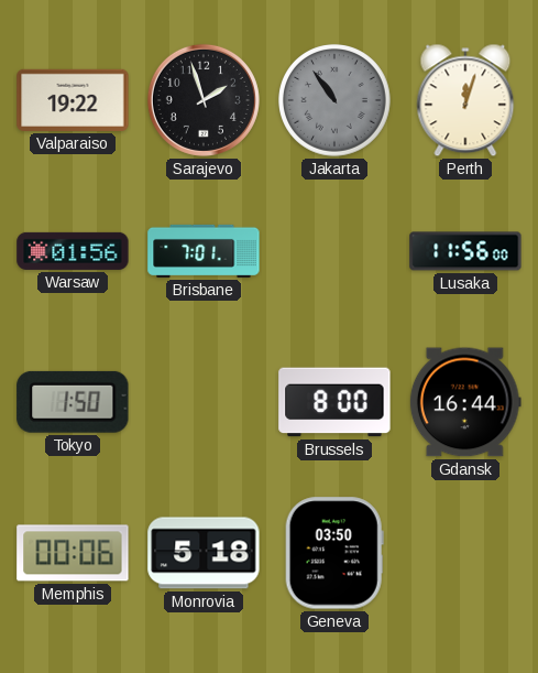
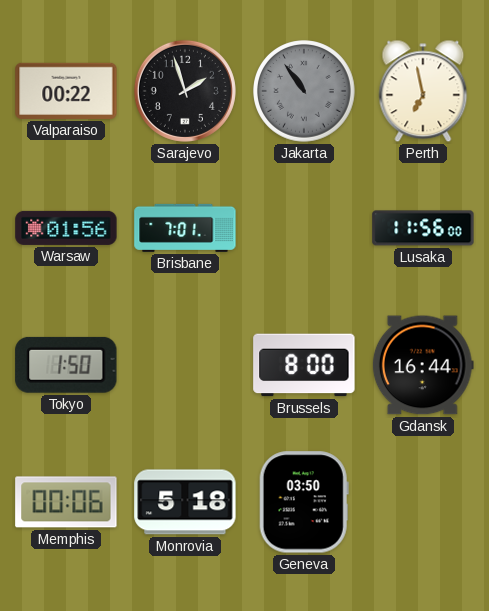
Valparaiso: 19:22 -> 00:22 (66, 91)
Perth: 12:03 -> 6:58 (423, 91)
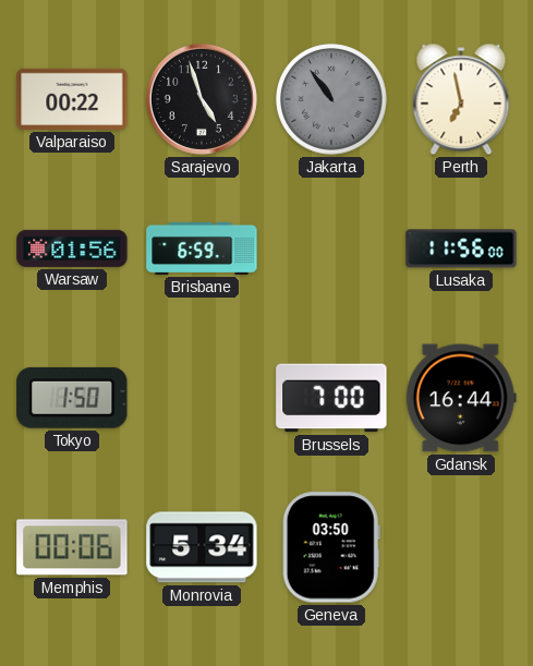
Sarajevo: 1:57 -> 4:57 (202, 99)
Brisbane: 7:01 -> 6:59 (202, 249)
Brussels: 8:00 -> 7:00 (331, 398)
Monrovia: 5:18 -> 5:34 (202, 547)
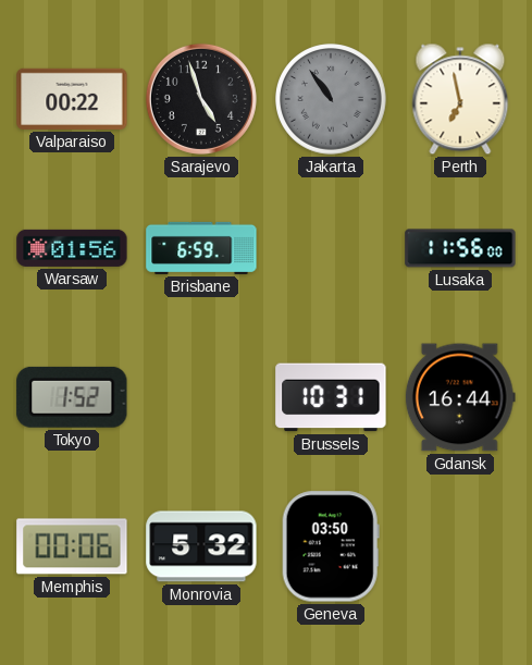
Tokyo: 1:50 -> 1:52 (72, 397)
Brussels: 7:00 -> 10:31 (331, 397)
Monrovia: 5:34 -> 5:32 (201, 546)
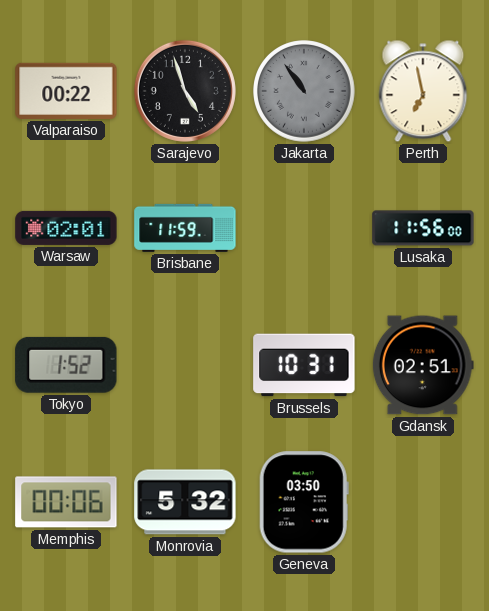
Warsaw: 01:56 -> 02:01 (66, 228)
Brisbane: 6:59 -> 11:59 (185, 228)
Gdansk: 16:44 -> 02:51 (423, 365)
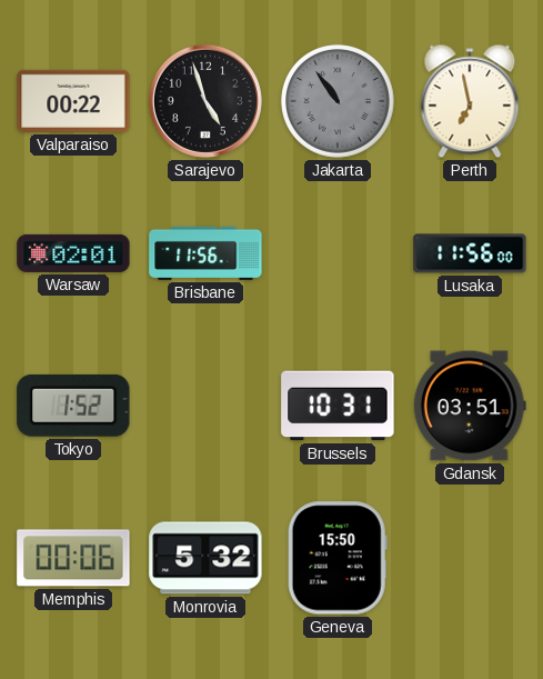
Brisbane: 11:59 -> 11:56 (205, 253)
Gdansk: 02:51 -> 03:51 (470, 406)
Geneva: 03:50 -> 15:50 (338, 558)
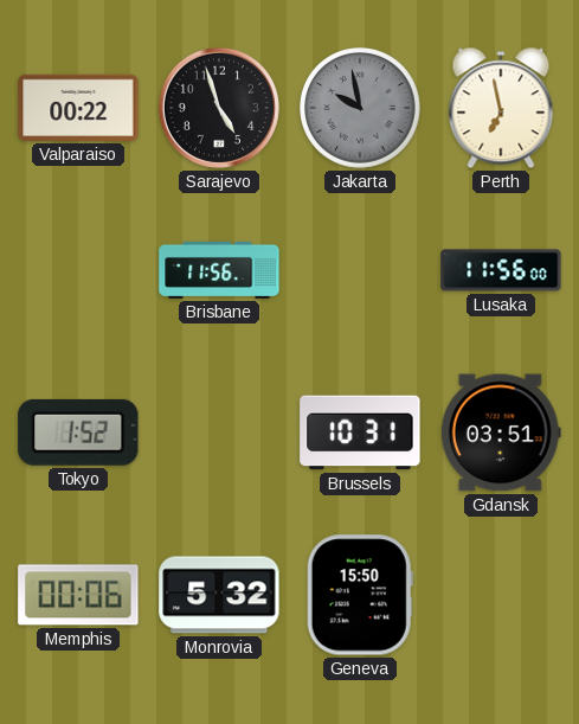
Jakarta: 10:54 -> 9:58 (360, 108)
Warsaw: 02:01 -> none (73, 253)
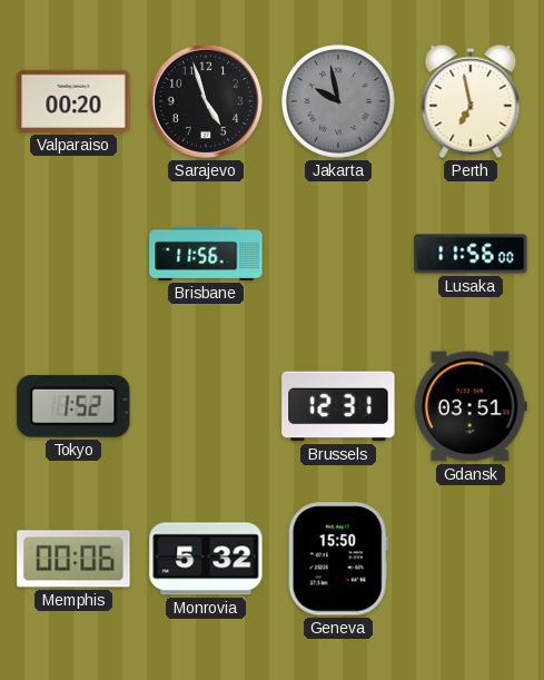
Valparaiso: 00:22 -> 00:20 (73, 101)
Brussels: 10:31 -> 12:31 (338, 406)
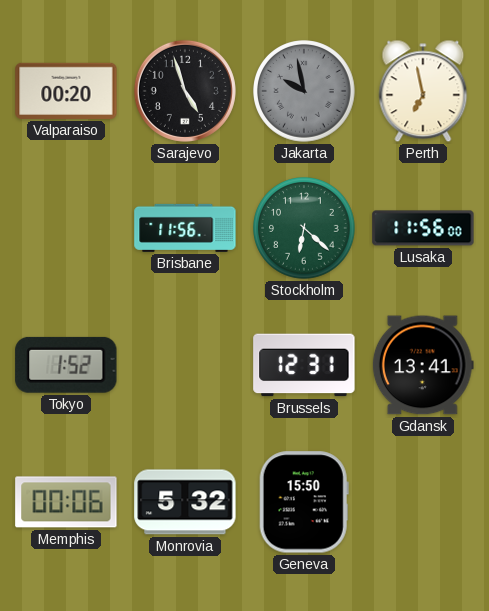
Stockholm: none -> 6:22 (304, 228)
Gdansk: 03:51 -> 13:41 (423, 365)
